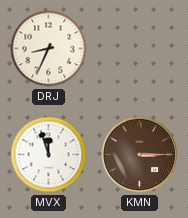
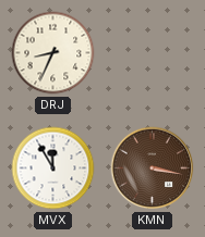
MVX: 11:57 -> 11:55 (53, 169)
KMN: 3:15 -> 3:17 (153, 169)
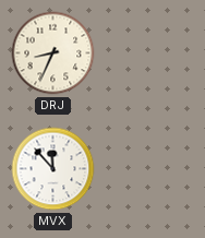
MVX: 11:55 -> 11:53 (53, 169)
KMN: 3:17 -> none (153, 169)
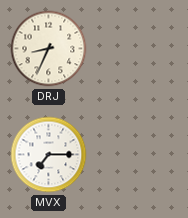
MVX: 11:53 -> 7:15 (49, 155)
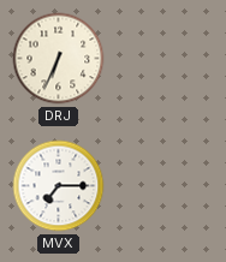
DRJ: 8:34 -> 6:34 (59, 59)
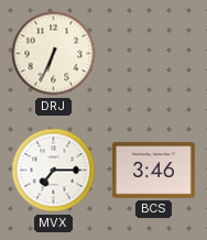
BCS: none -> 3:46 (153, 171)
